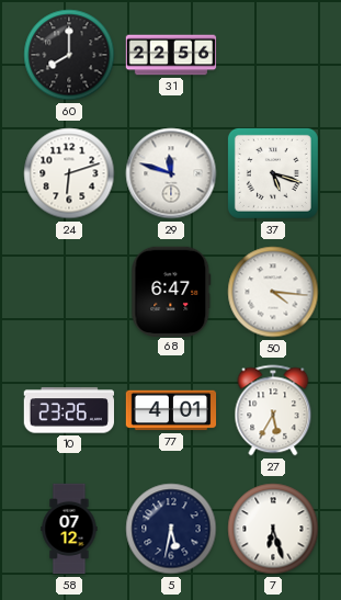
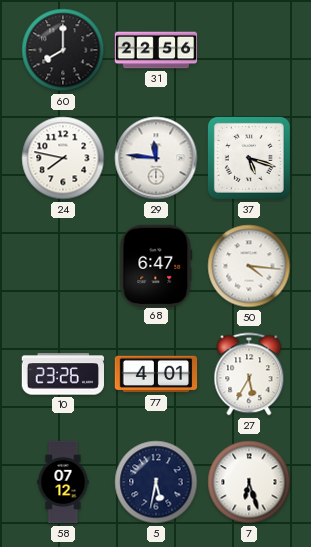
24: 6:12 -> 7:47 (63, 158)
29: 11:48 -> 11:46 (156, 158)
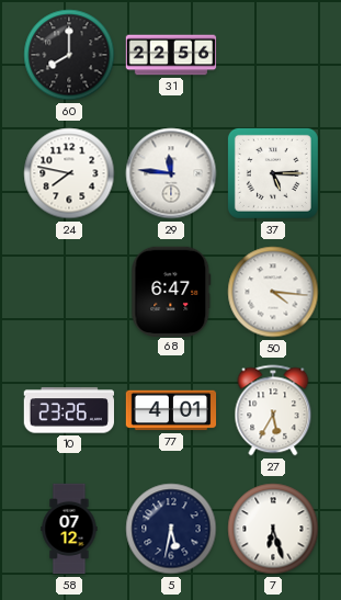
37: 5:18 -> 5:15 (273, 173)
